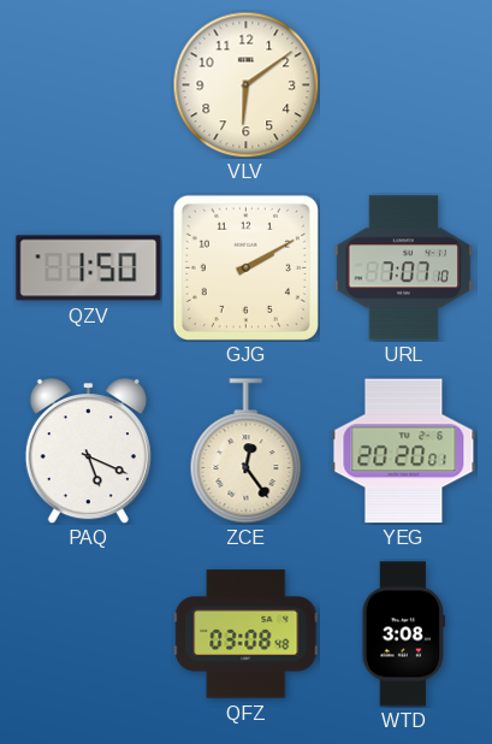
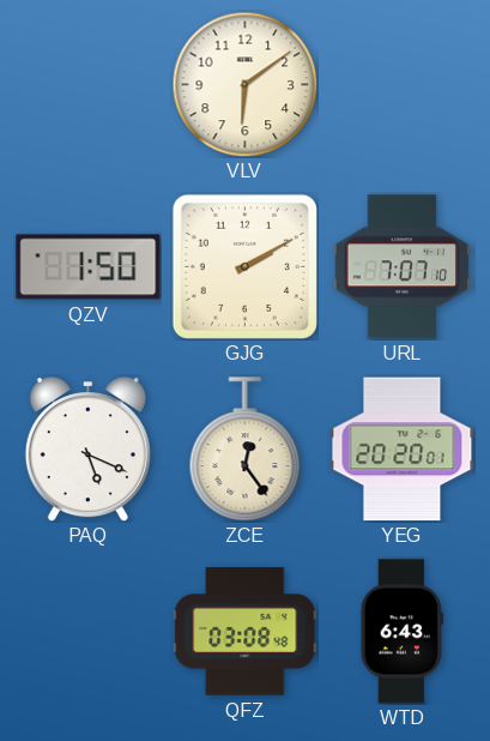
WTD: 3:08 -> 6:43 (401, 632)
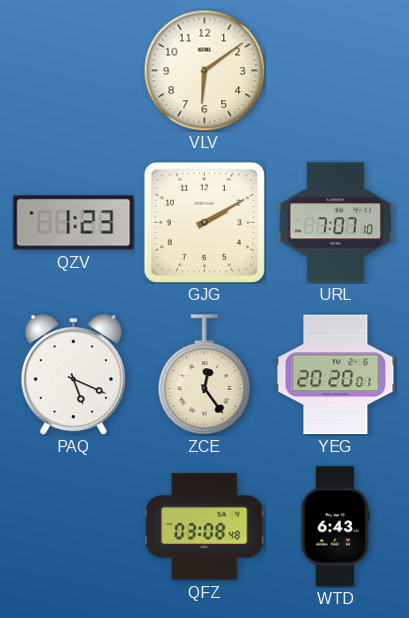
QZV: 1:50 -> 1:23 (74, 223)
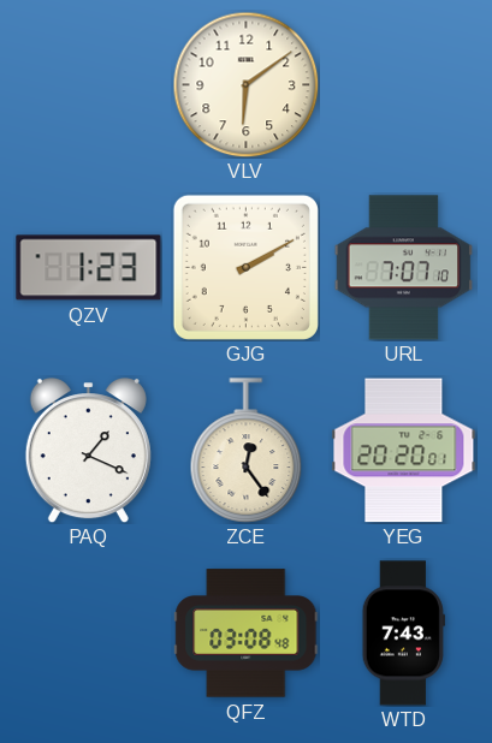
PAQ: 5:19 -> 1:19 (88, 451)
WTD: 6:43 -> 7:43 (403, 634)
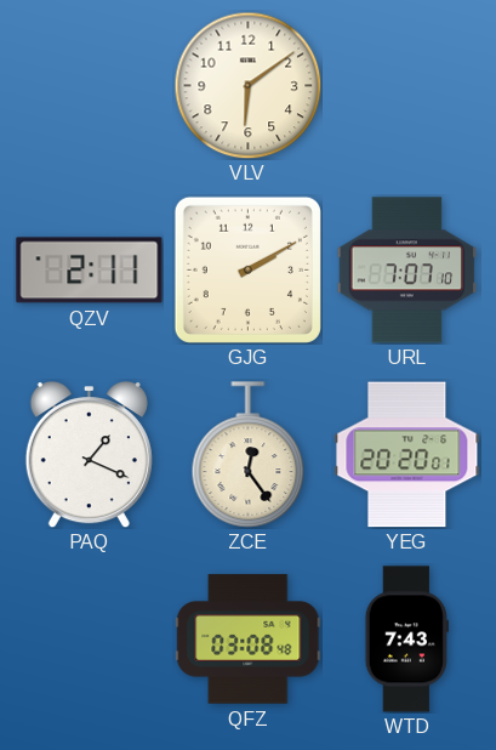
QZV: 1:23 -> 2:11 (90, 271)
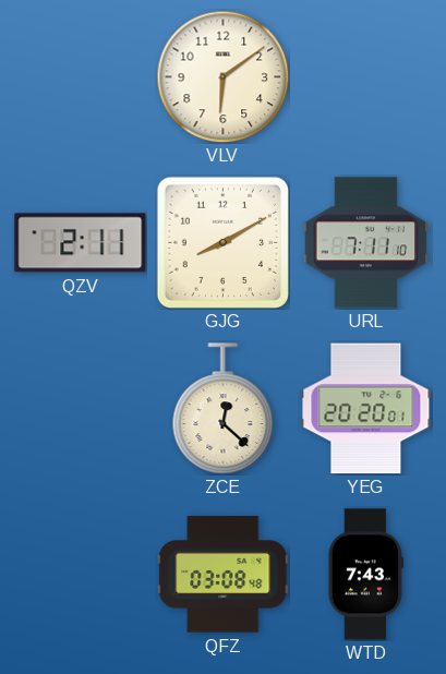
GJG: 2:10 -> 8:10 (222, 242)
URL: 7:07 -> 7:11 (366, 243)
PAQ: 1:19 -> none (89, 455)
ZCE: 12:24 -> 12:22 (224, 409)
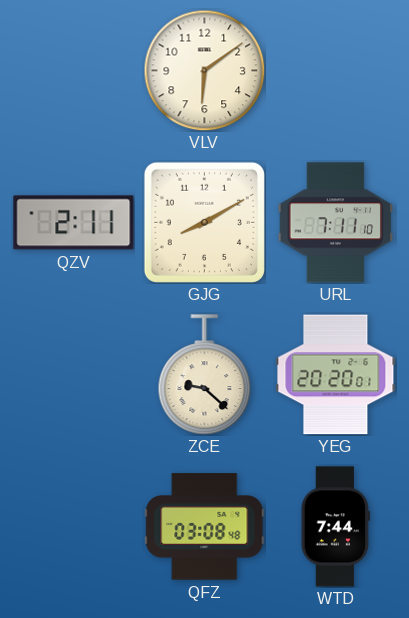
ZCE: 12:22 -> 9:22 (205, 375)
WTD: 7:43 -> 7:44 (335, 527)
